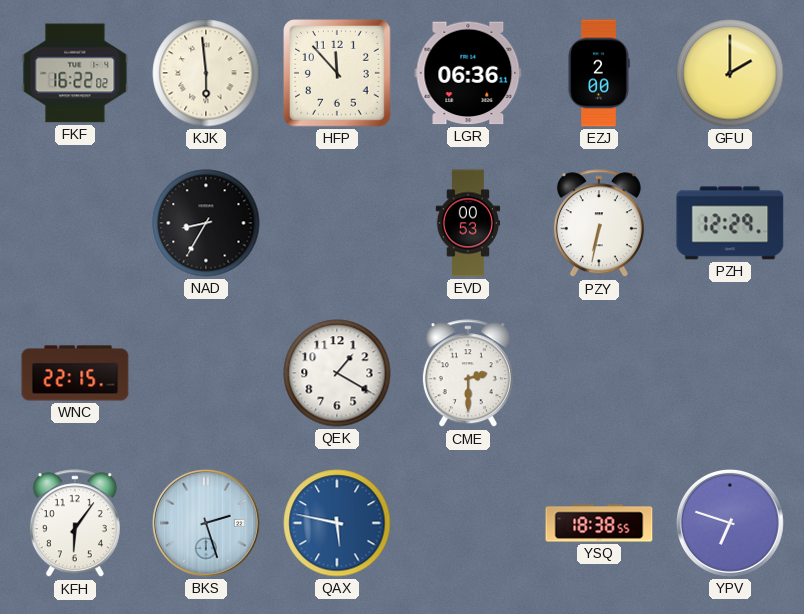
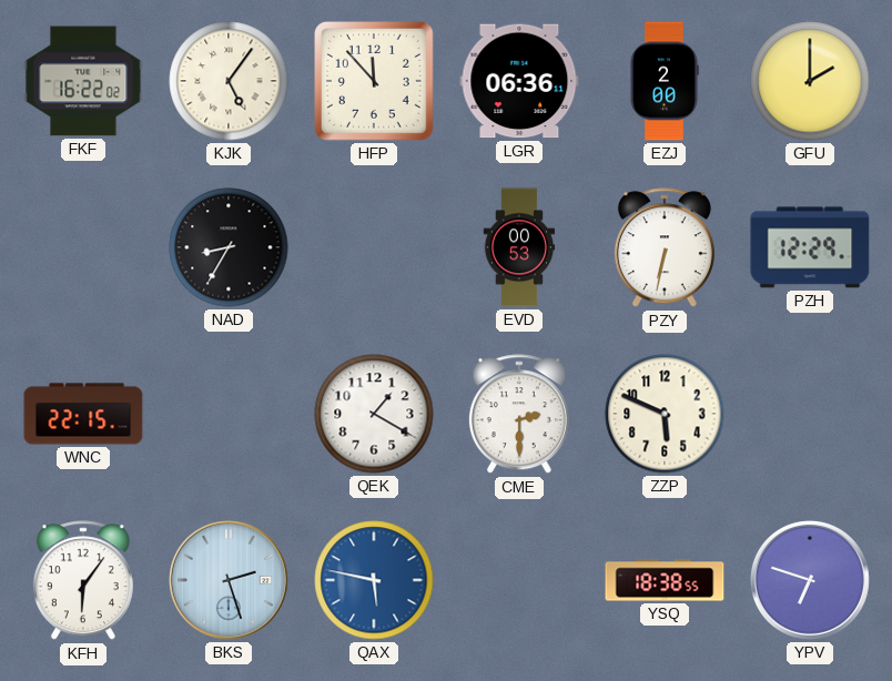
KJK: 5:59 -> 5:06 (229, 81)
ZZP: none -> 5:49 (665, 414)
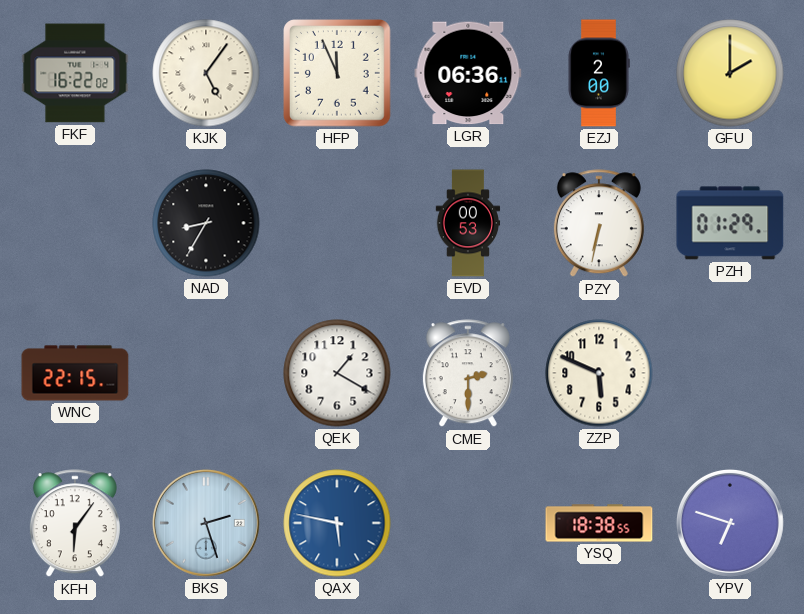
HFP: 11:53 -> 11:56 (338, 74)
PZH: 12:29 -> 01:29 (730, 223)
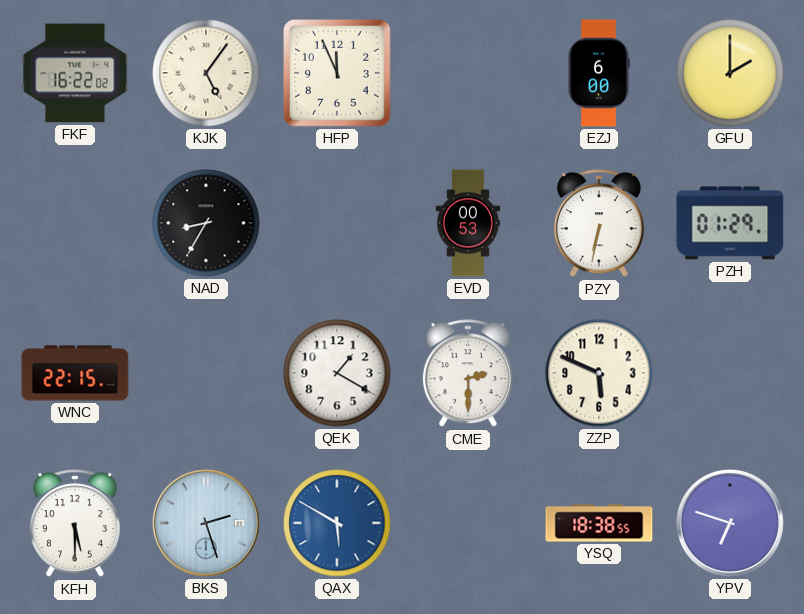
LGR: 06:36 -> none (468, 73)
EZJ: 2:00 -> 6:00 (599, 73)
KFH: 6:06 -> 5:30 (75, 524)
QAX: 5:47 -> 5:50 (337, 523)
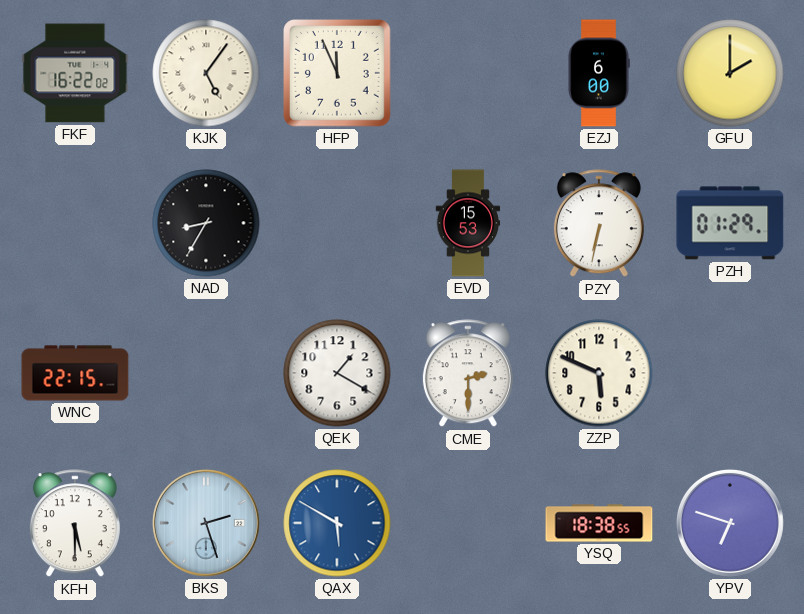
EVD: 00:53 -> 15:53 (468, 223)
